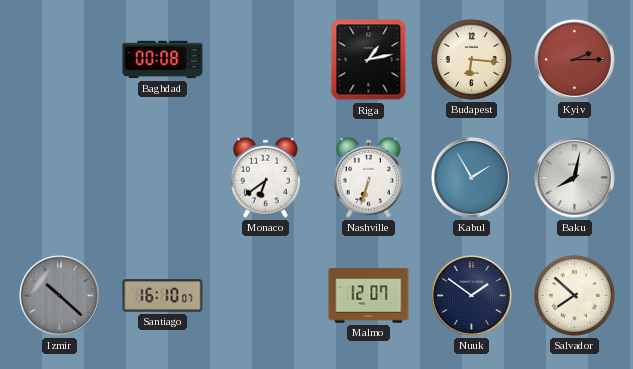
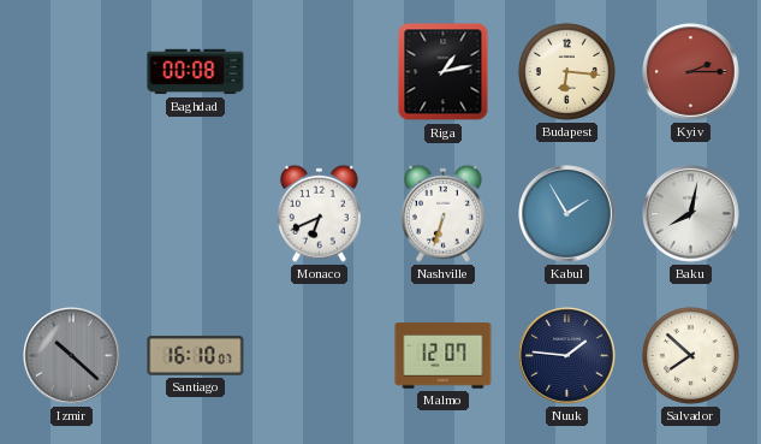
Monaco: 6:39 -> 6:41 (320, 213)
Nuuk: 1:51 -> 1:46 (567, 356)
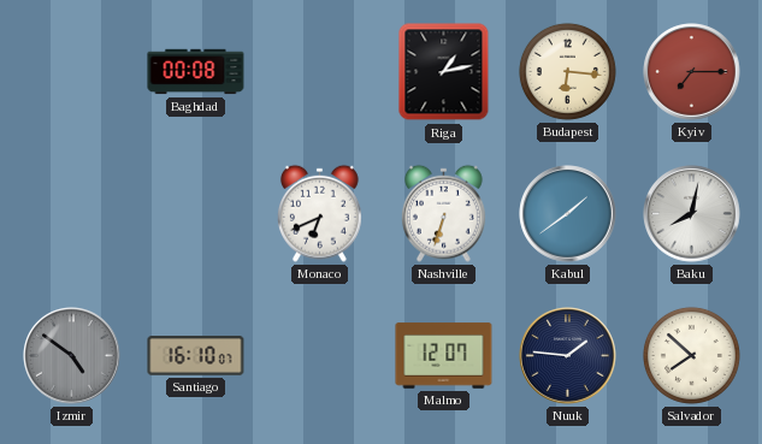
Kyiv: 2:15 -> 7:15 (692, 72)
Kabul: 1:55 -> 1:39 (568, 214)
Izmir: 10:22 -> 4:51 (72, 356)
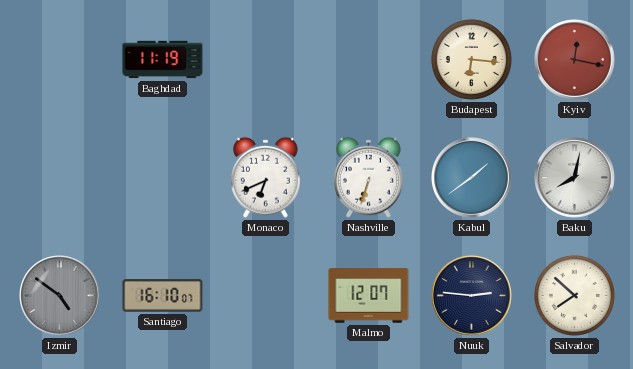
Baghdad: 00:08 -> 11:19 (163, 60)
Riga: 1:13 -> none (444, 72)
Kyiv: 7:15 -> 12:17 (575, 60)
Nuuk: 1:46 -> 2:46 (472, 296)
